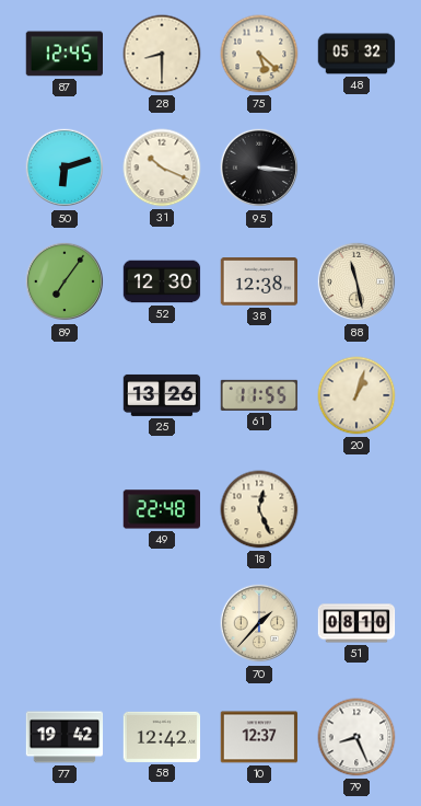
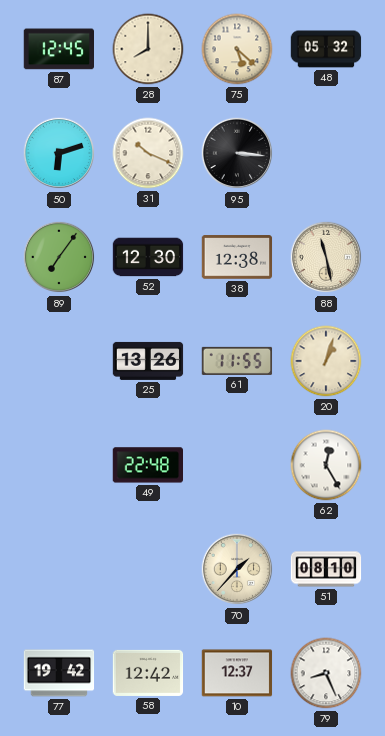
28: 8:30 -> 8:00 (148, 49)
18: 12:26 -> none (259, 509)
62: none -> 12:25 (326, 465)
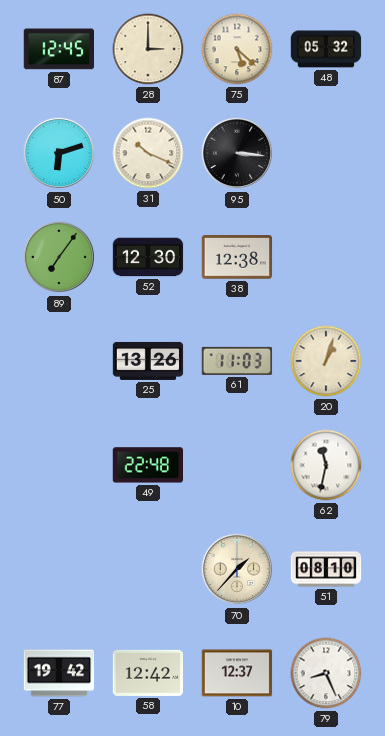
28: 8:00 -> 3:00 (148, 49)
88: 11:28 -> none (326, 257)
61: 11:55 -> 11:03 (237, 361)
62: 12:25 -> 11:32 (326, 465)
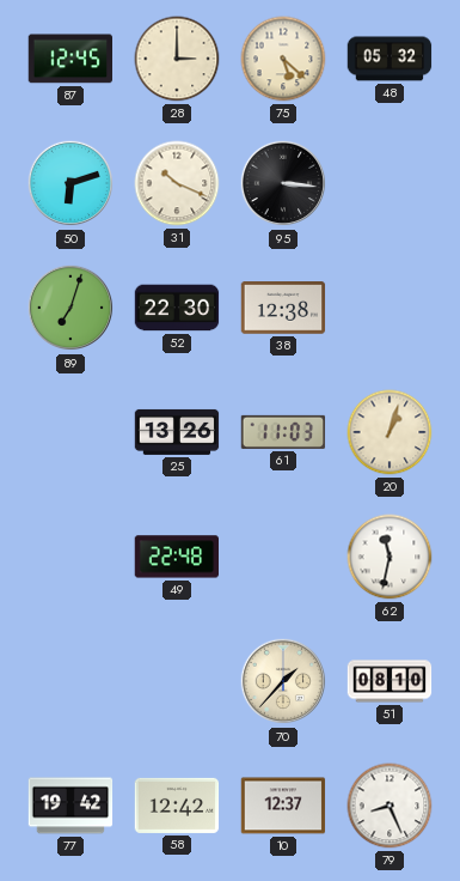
89: 7:06 -> 7:03 (70, 308)
52: 12:30 -> 22:30 (177, 308)
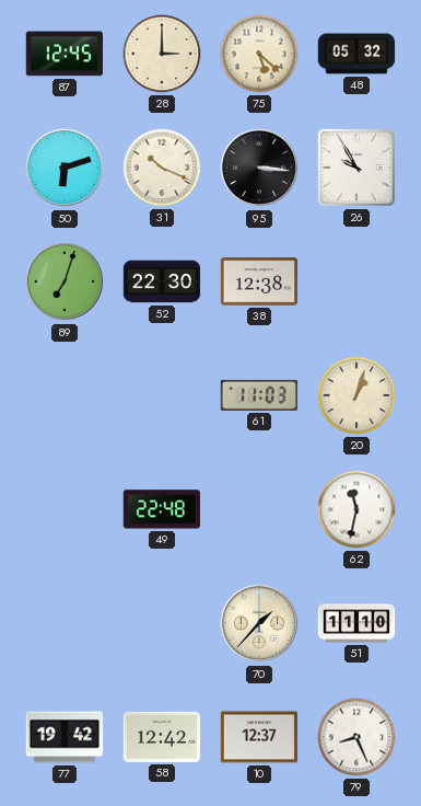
26: none -> 9:55 (356, 168)
25: 13:26 -> none (177, 432)
51: 08:10 -> 11:10 (356, 623)
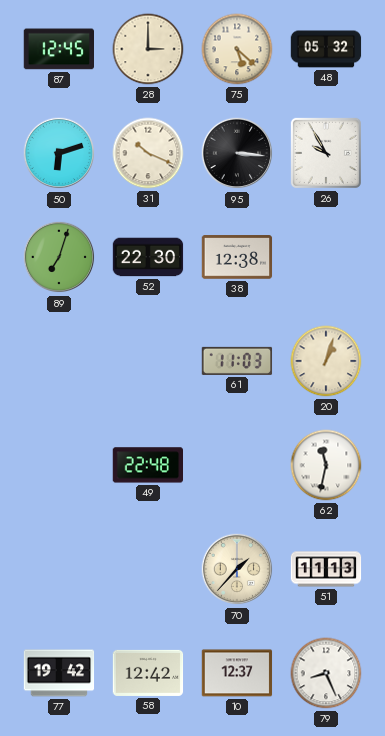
51: 11:10 -> 11:13 (326, 569)
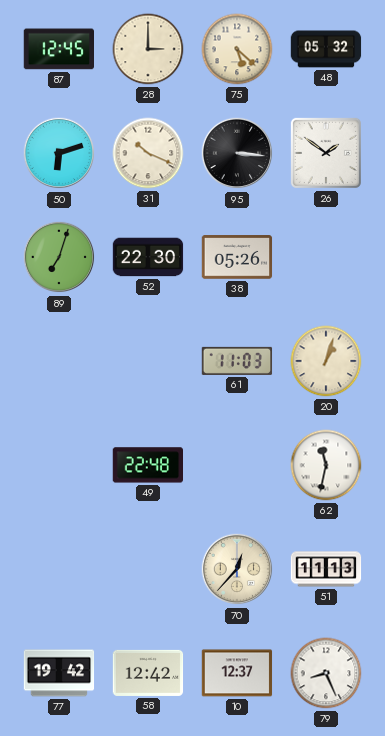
26: 9:55 -> 1:51 (326, 153)
38: 12:38 -> 05:26 (237, 257)
70: 1:37 -> 12:37 (237, 569)
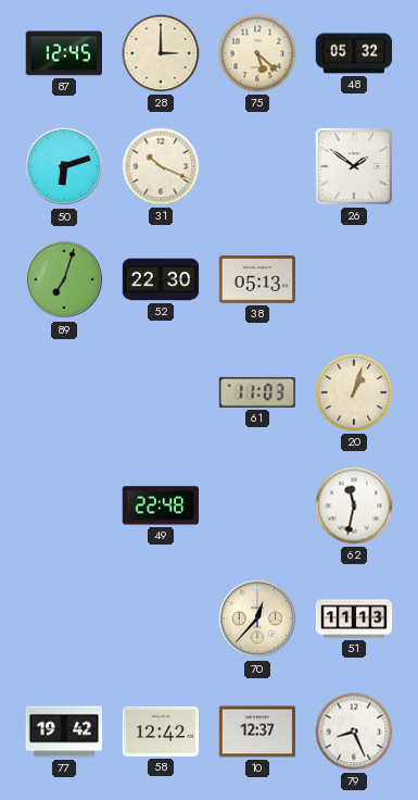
95: 3:16 -> none (237, 153)
38: 05:26 -> 05:13 (257, 279)
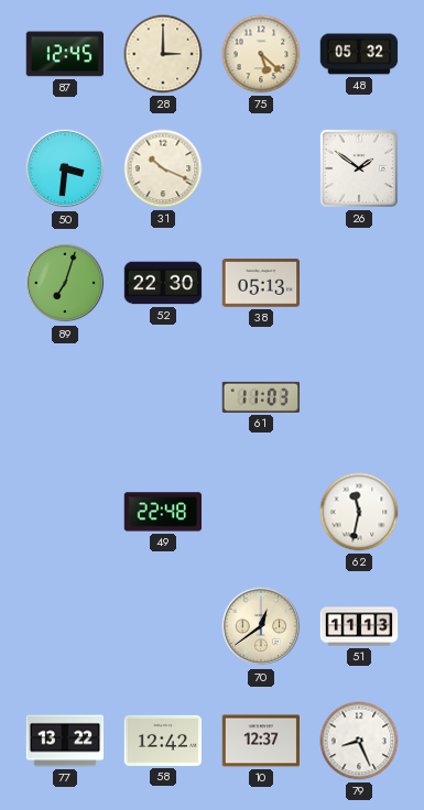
50: 6:12 -> 3:31 (65, 168)
20: 1:03 -> none (354, 392)
70: 12:37 -> 12:39 (261, 626)
77: 19:42 -> 13:22 (65, 741)
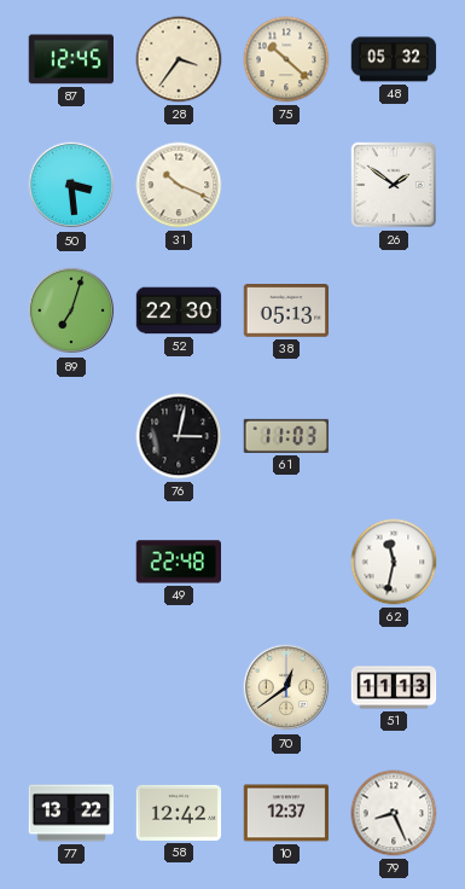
28: 3:00 -> 3:36 (179, 59)
75: 5:22 -> 10:22 (286, 59)
50: 3:31 -> 3:29 (71, 185)
76: none -> 3:02 (179, 436)
